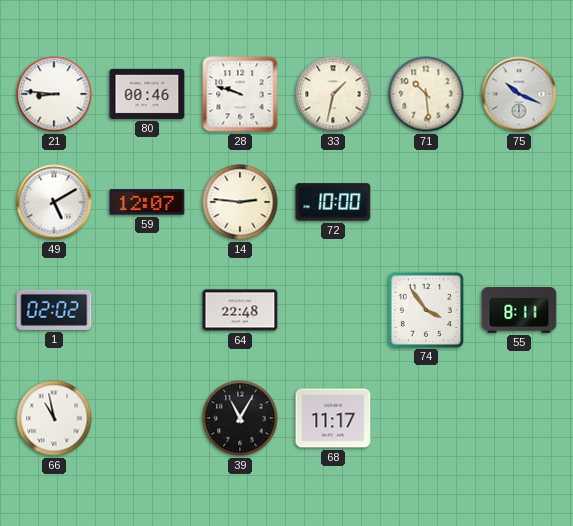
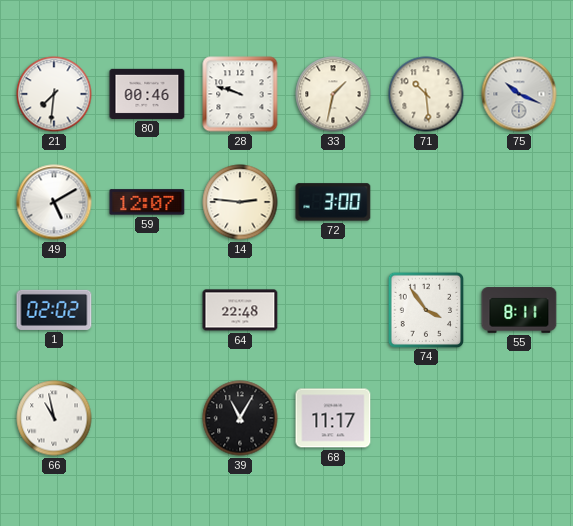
21: 8:46 -> 7:31 (54, 94)
72: 10:00 -> 3:00 (333, 202)
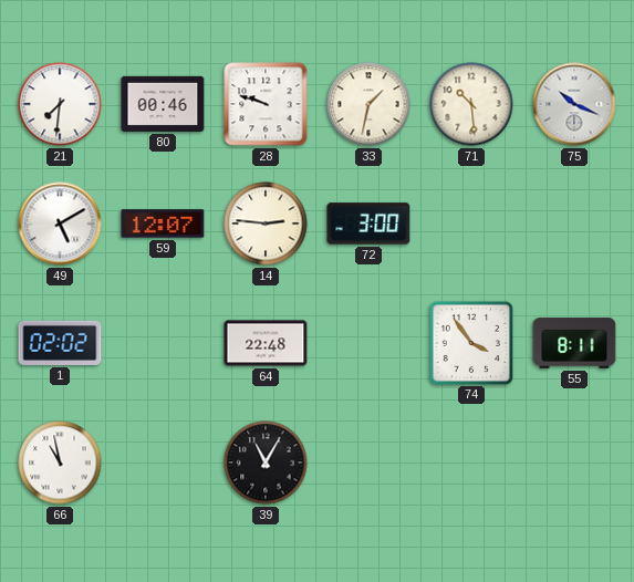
68: 11:17 -> none (333, 418)
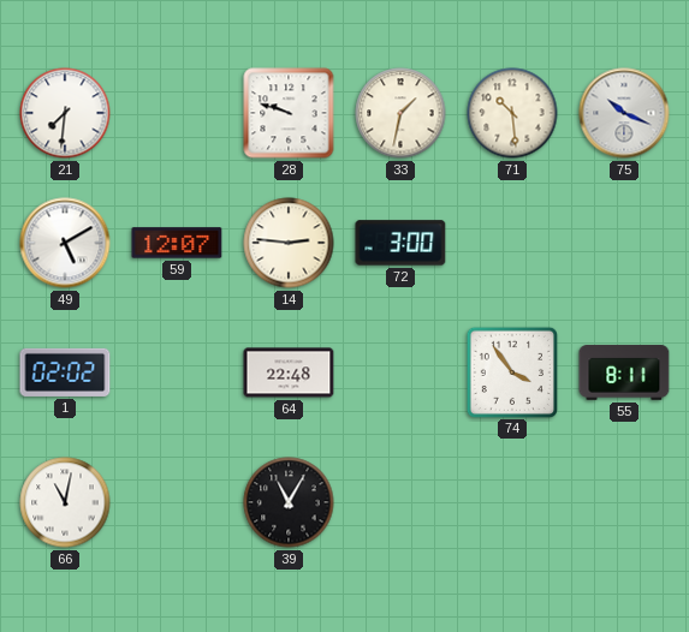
80: 00:46 -> none (163, 104)
66: 10:58 -> 11:02 (65, 502)
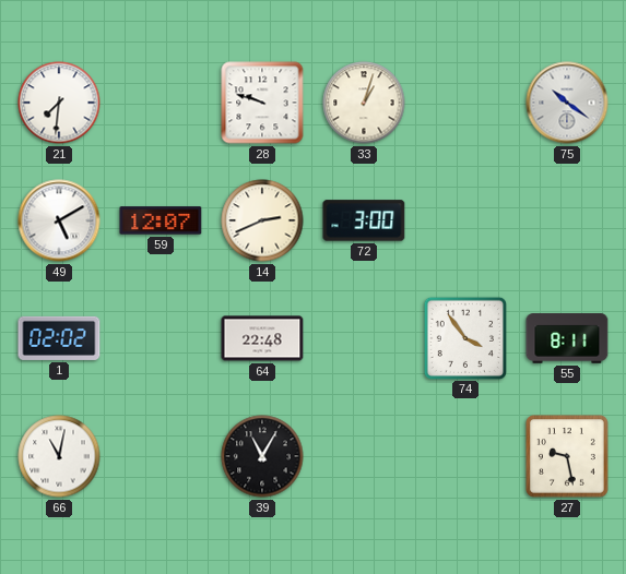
33: 1:32 -> 1:03 (364, 103)
71: 10:29 -> none (512, 113)
75: 10:19 -> 10:21 (567, 103)
14: 2:46 -> 2:41 (262, 220)
27: none -> 9:28 (568, 457)
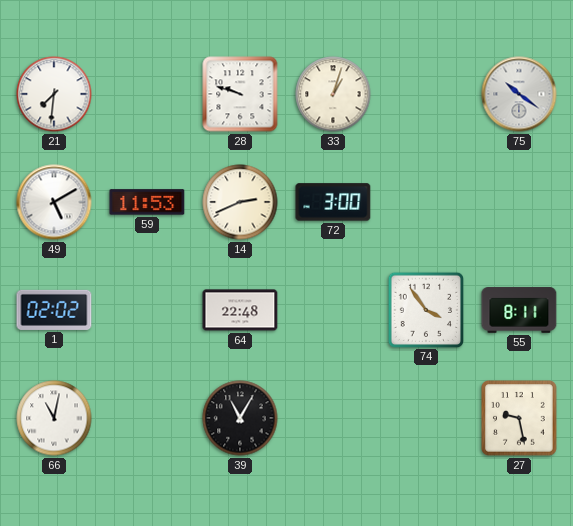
59: 12:07 -> 11:53 (147, 202)
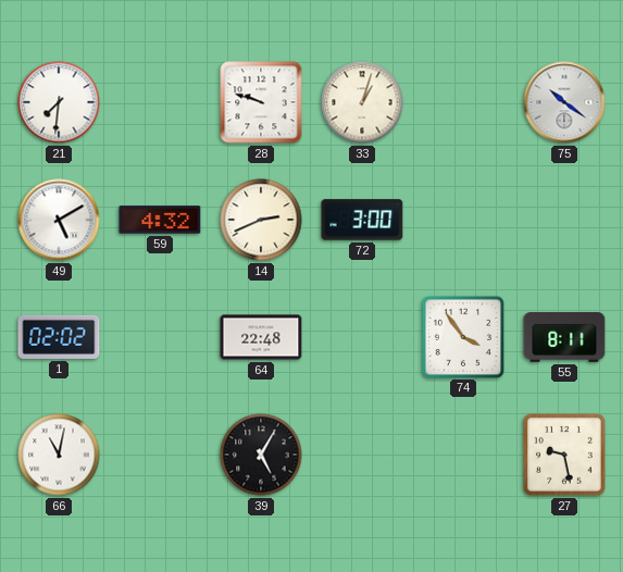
59: 11:53 -> 4:32 (160, 220)
39: 11:05 -> 5:05 (261, 455)
